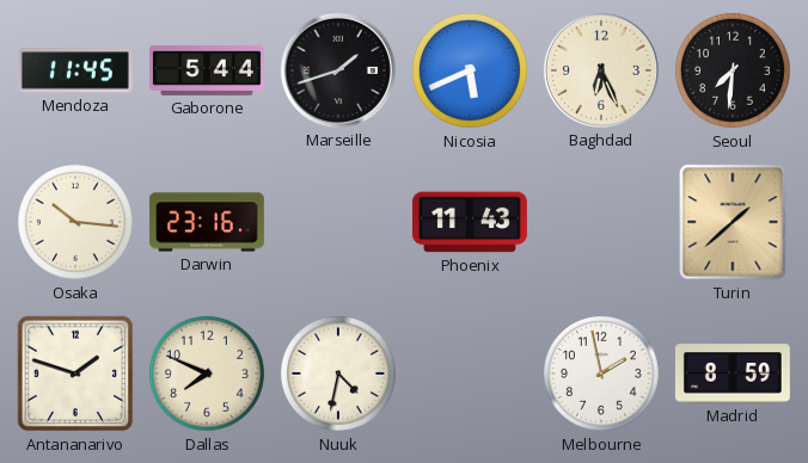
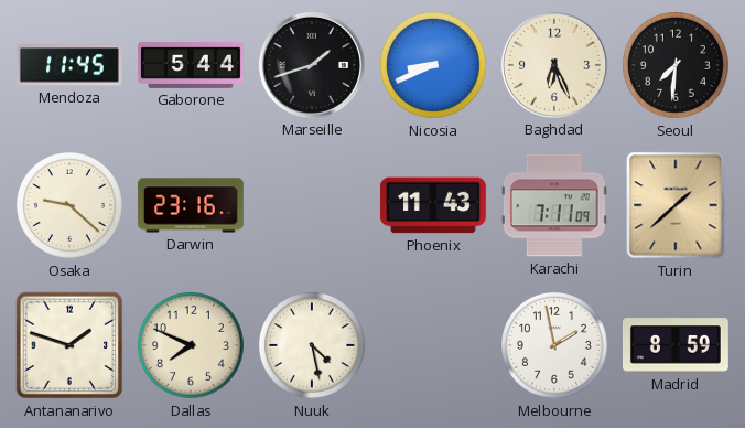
Nicosia: 5:41 -> 8:41 (433, 65)
Osaka: 10:16 -> 9:22 (69, 205)
Karachi: none -> 7:11 (554, 205)
Nuuk: 4:32 -> 4:28 (312, 345)
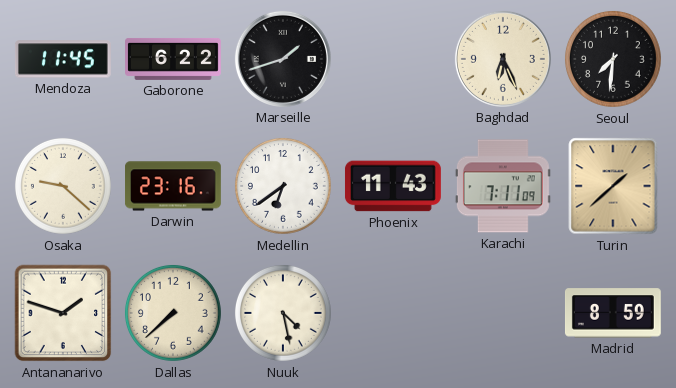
Gaborone: 5:44 -> 6:22 (174, 59)
Nicosia: 8:41 -> none (433, 65)
Medellin: none -> 6:39 (283, 186)
Dallas: 7:49 -> 7:38 (173, 313)
Melbourne: 1:58 -> none (554, 345)
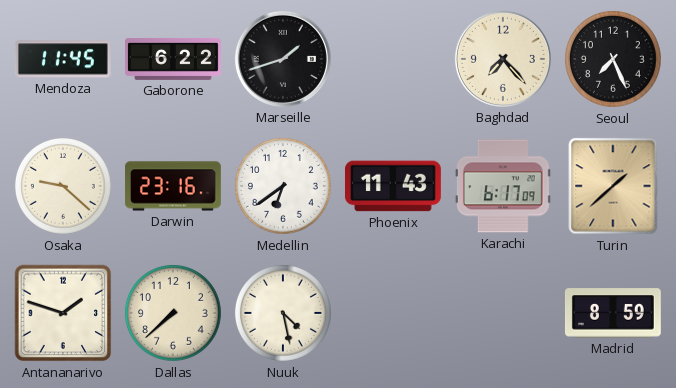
Baghdad: 6:26 -> 7:23 (503, 59)
Seoul: 7:31 -> 7:26 (613, 59)
Karachi: 7:11 -> 6:17 (503, 186)
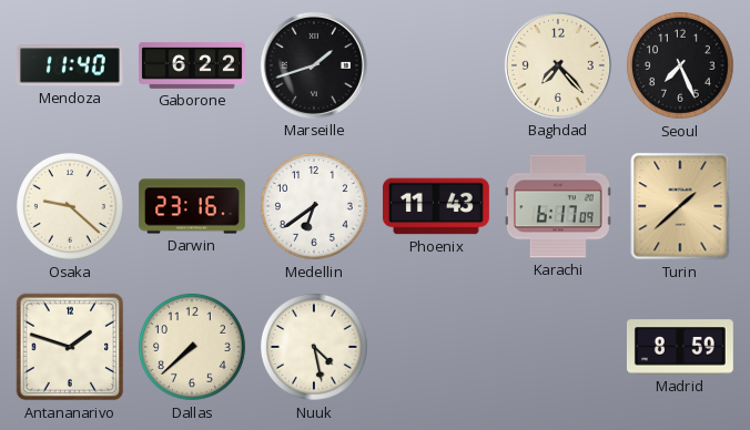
Mendoza: 11:45 -> 11:40 (70, 65)
